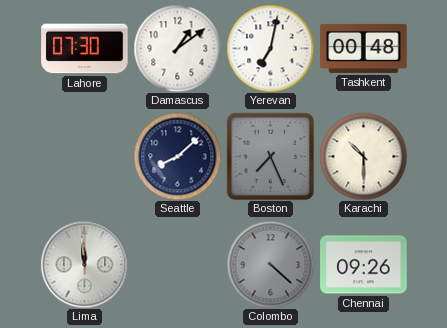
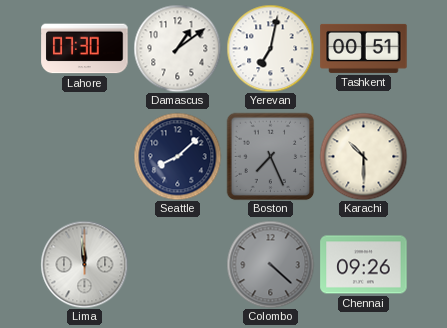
Tashkent: 00:48 -> 00:51 (364, 48)
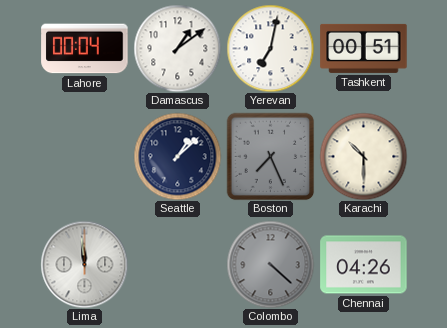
Lahore: 07:30 -> 00:04 (85, 49)
Seattle: 8:08 -> 1:08 (177, 156)
Chennai: 09:26 -> 04:26 (364, 265)
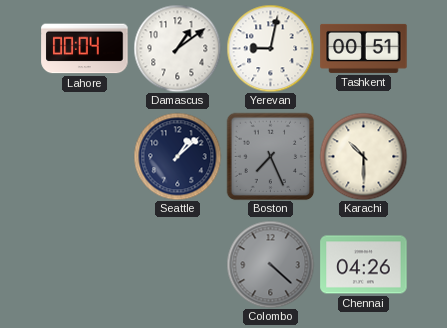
Yerevan: 7:02 -> 9:02 (270, 48)
Lima: 11:59 -> none (84, 264)
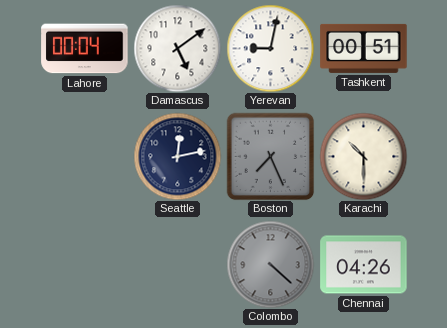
Damascus: 1:09 -> 5:09 (177, 48)
Seattle: 1:08 -> 12:13 (177, 156)
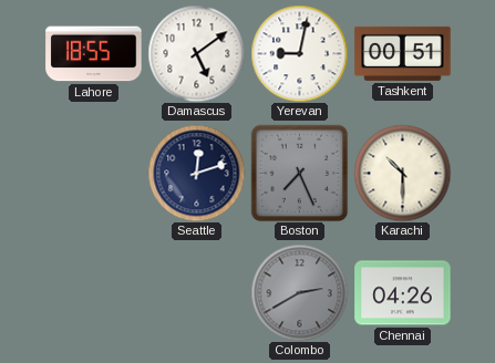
Lahore: 00:04 -> 18:55 (94, 54)
Seattle: 12:13 -> 12:12 (196, 173)
Colombo: 4:22 -> 2:40 (299, 292)
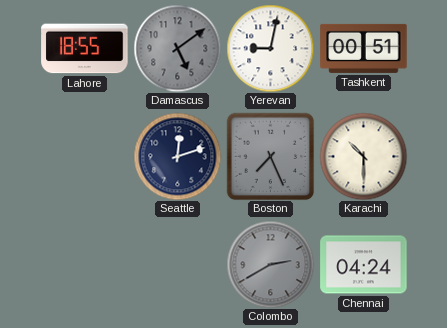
Damascus dial: white -> grey (177, 48)
Chennai: 04:26 -> 04:24 (364, 265)
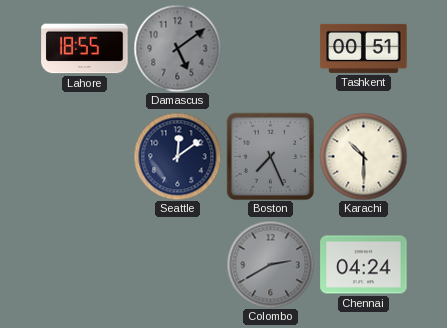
Yerevan: 9:02 -> none (270, 48)
Seattle: 12:12 -> 12:09 (177, 156)
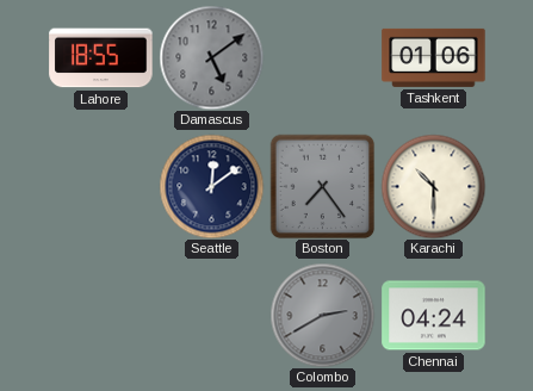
Tashkent: 00:51 -> 01:06 (434, 57)
Boston: 7:26 -> 7:24 (322, 186)
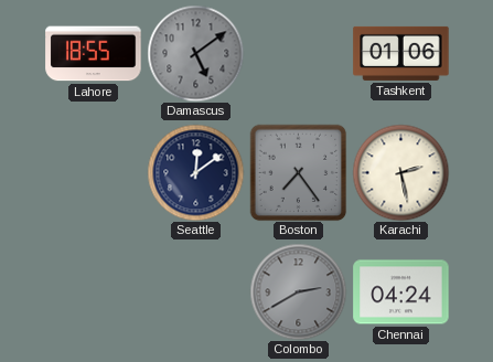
Karachi: 10:30 -> 2:28 (400, 172)
